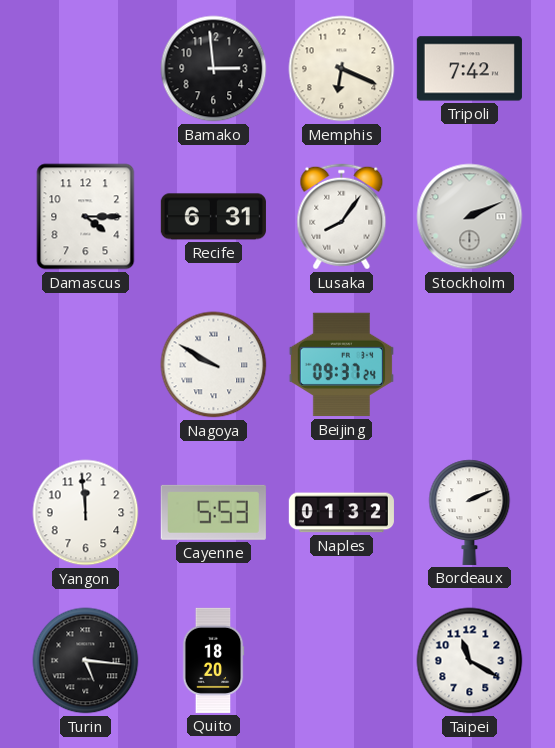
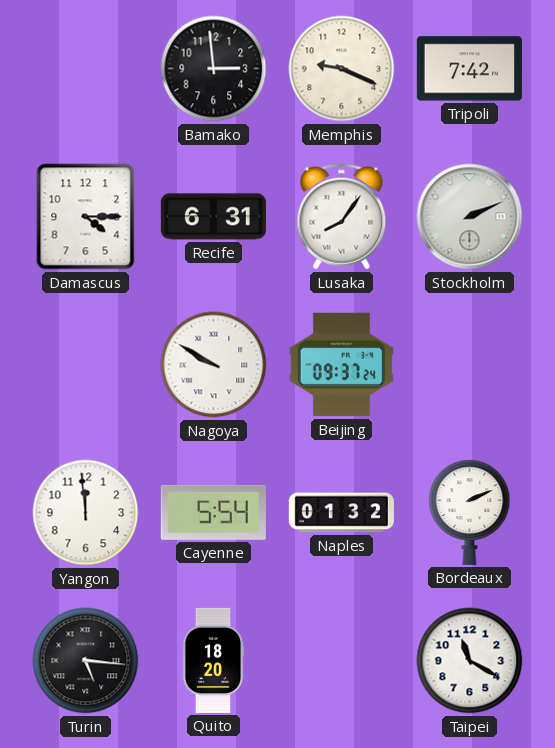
Memphis: 6:19 -> 9:19 (342, 69)
Cayenne: 5:53 -> 5:54 (213, 512)
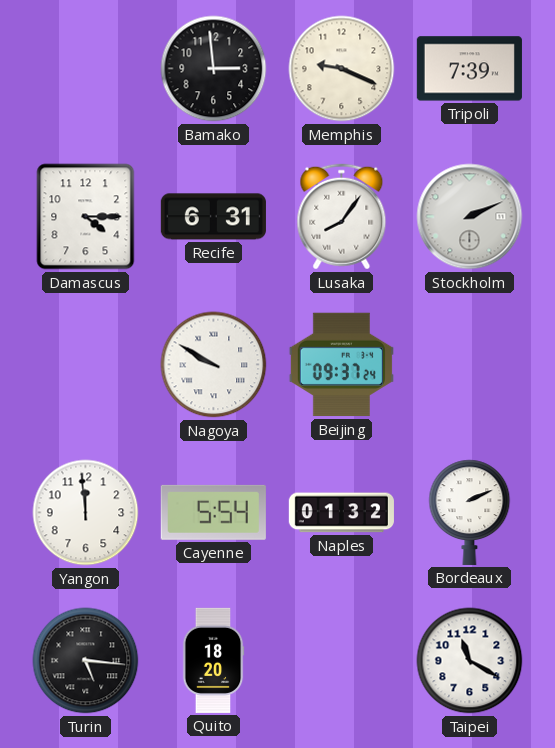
Tripoli: 7:42 -> 7:39 (469, 69)
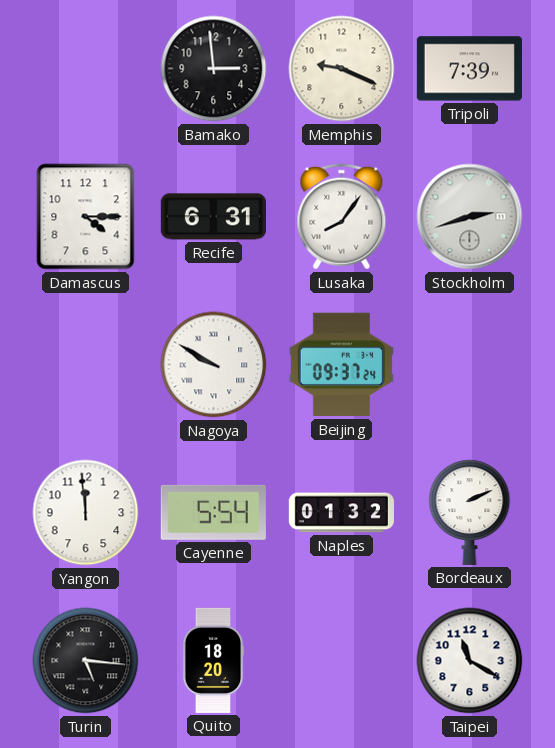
Stockholm: 2:11 -> 2:42 (470, 217)
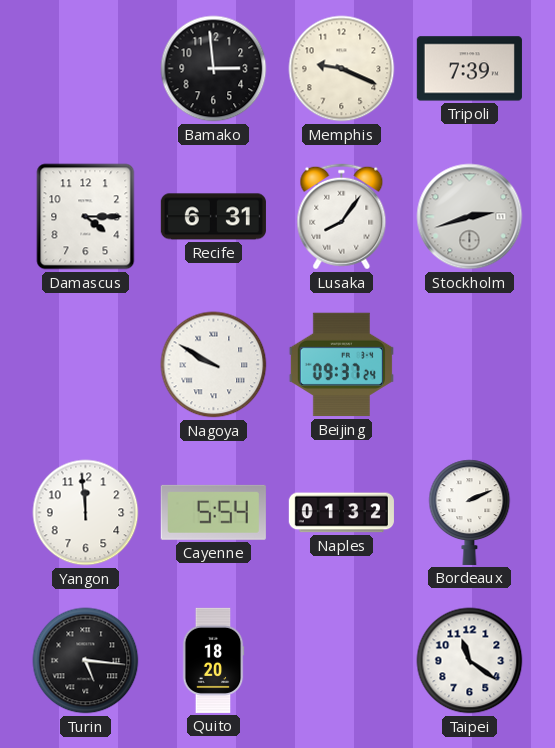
Taipei: 11:20 -> 11:21 (470, 661)
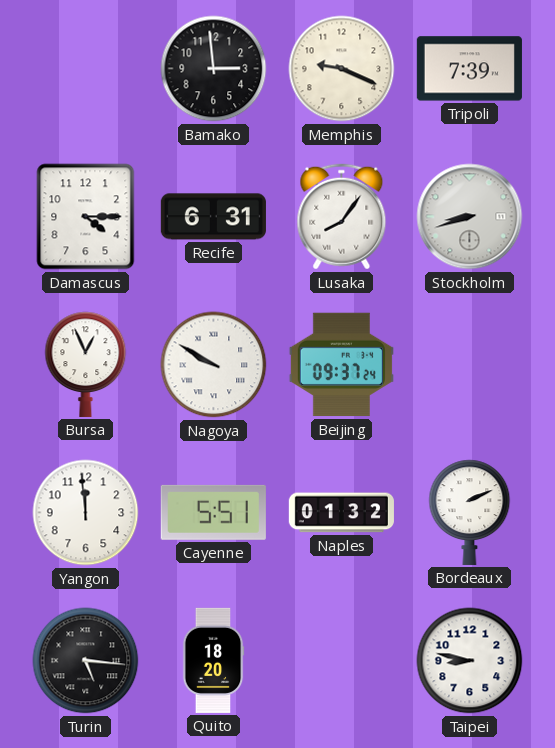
Stockholm: 2:42 -> 8:42 (470, 217)
Bursa: none -> 12:56 (86, 364)
Cayenne: 5:54 -> 5:51 (213, 512)
Taipei: 11:21 -> 8:47 (470, 661)
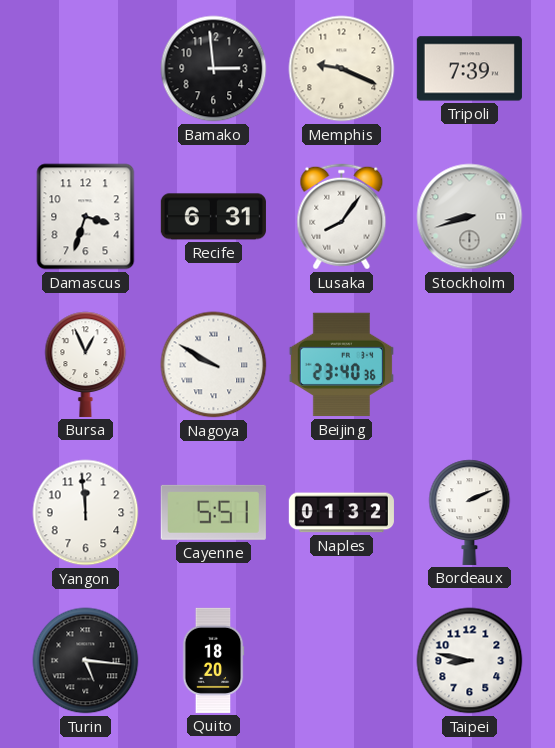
Damascus: 4:15 -> 3:33 (86, 217)
Beijing: 09:37 -> 23:40 (341, 365)
